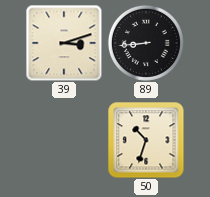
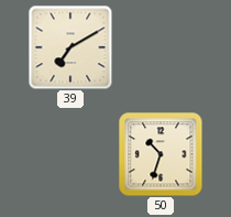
39: 3:12 -> 7:10 (70, 47)
89: 8:44 -> none (146, 43)
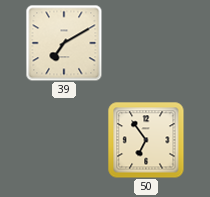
50: 10:33 -> 6:54 (146, 140)
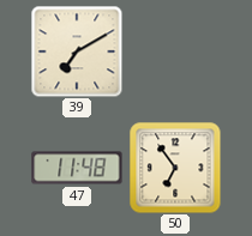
47: none -> 11:48 (77, 168)
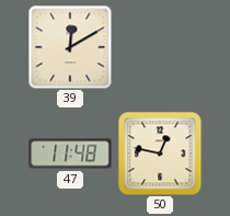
39: 7:10 -> 12:10 (70, 47)
50: 6:54 -> 12:47 (160, 154)
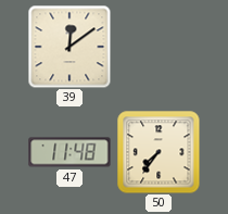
39: 12:10 -> 12:09 (69, 47)
50: 12:47 -> 7:36 (159, 152)
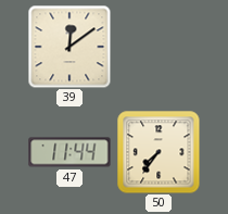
47: 11:48 -> 11:44 (69, 152)
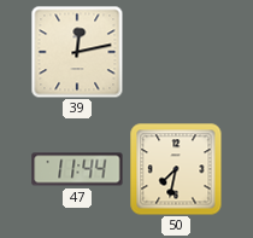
39: 12:09 -> 12:13 (77, 52)
50: 7:36 -> 7:32 (176, 169)
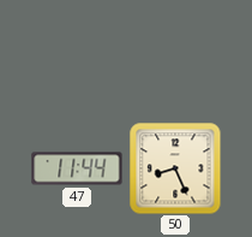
39: 12:13 -> none (77, 52)
50: 7:32 -> 8:26 (175, 168)
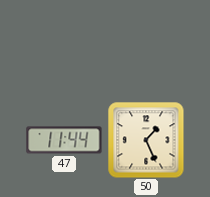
50: 8:26 -> 1:26 (146, 140)
